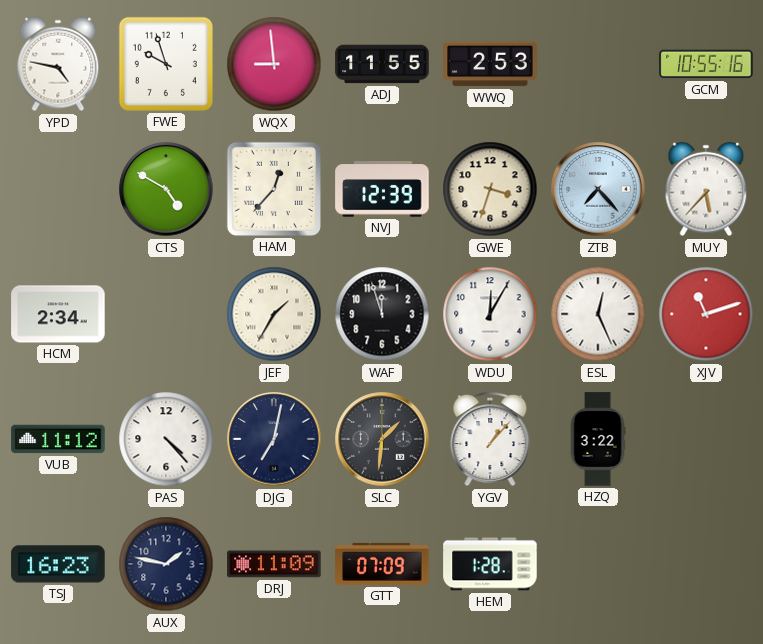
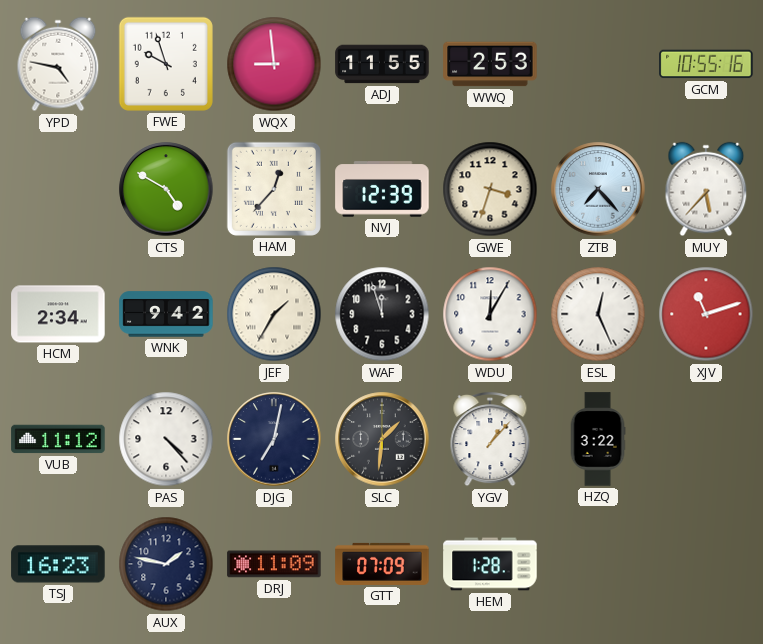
WNK: none -> 9:42 (166, 314)
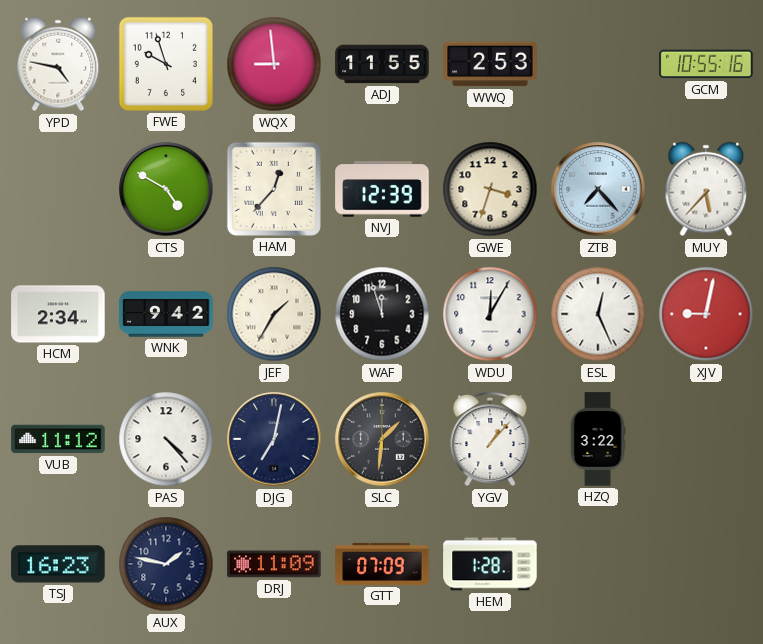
XJV: 11:12 -> 9:02 (706, 314)
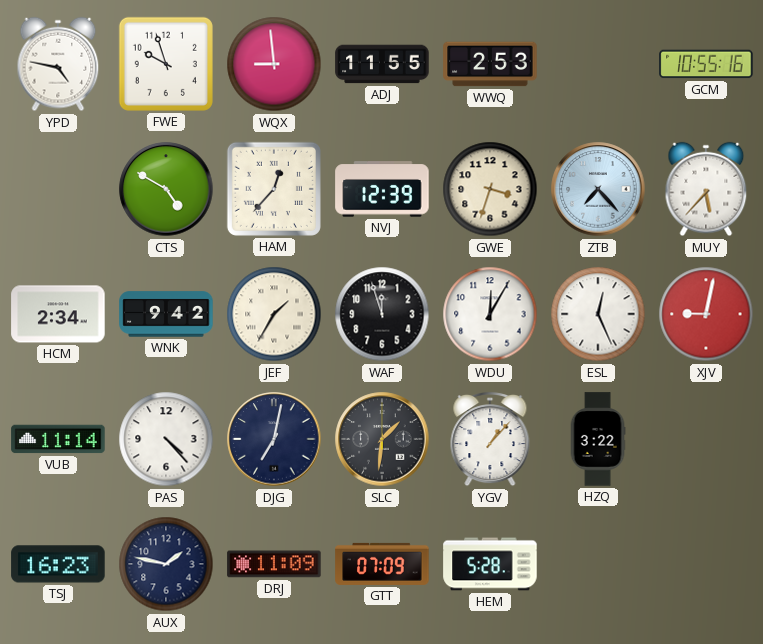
VUB: 11:12 -> 11:14 (58, 439)
HEM: 1:28 -> 5:28 (490, 564)
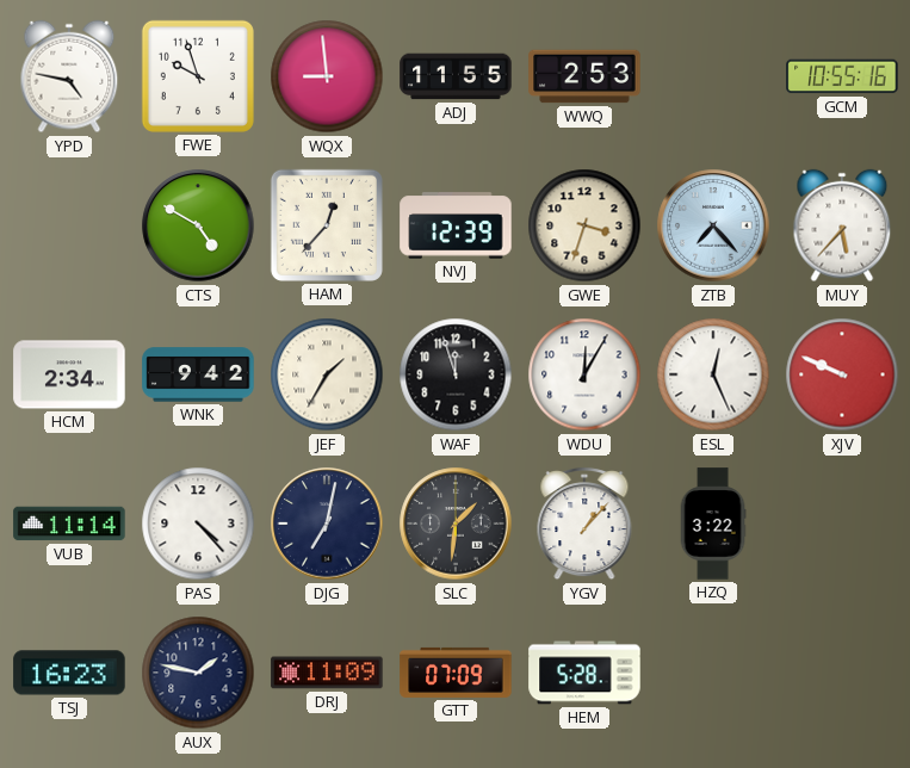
XJV: 9:02 -> 9:49 (842, 374)
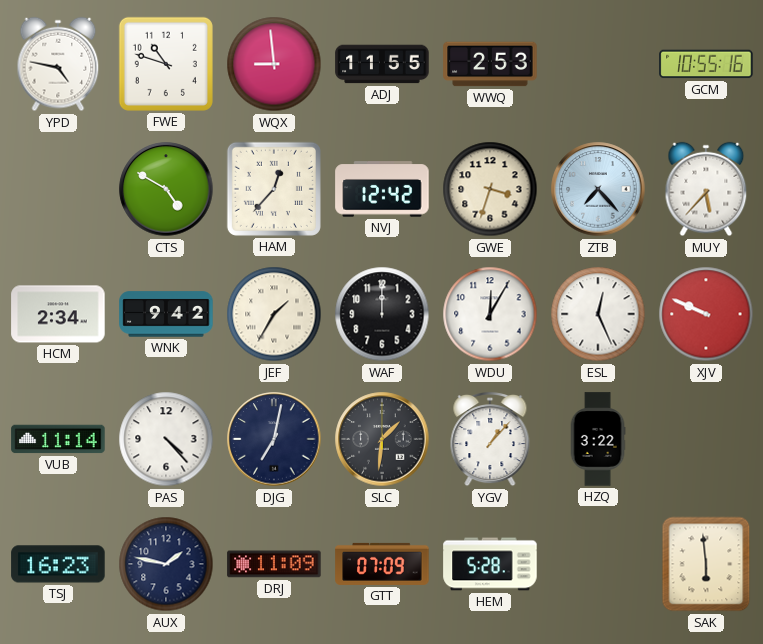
FWE: 9:57 -> 10:48 (166, 64)
NVJ: 12:39 -> 12:42 (382, 189)
WAF: 11:57 -> 12:00 (382, 314)
SAK: none -> 5:59 (706, 564)
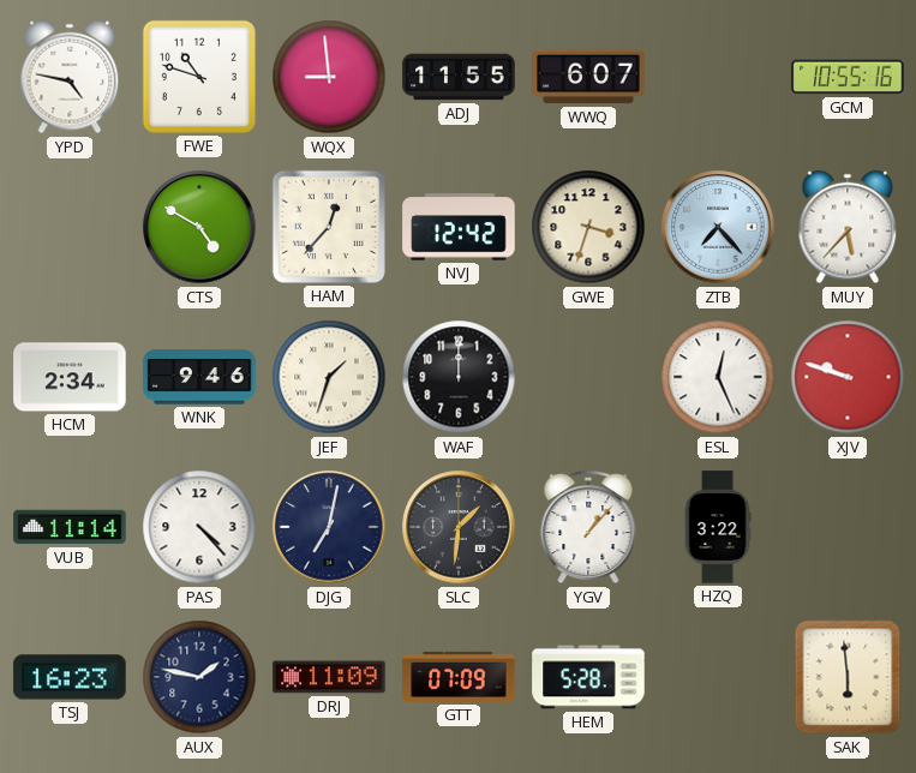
WWQ: 2:53 -> 6:07 (588, 77)
WNK: 9:42 -> 9:46 (199, 377)
JEF: 1:35 -> 1:33 (329, 377)
WDU: 12:05 -> none (490, 314)
XJV: 9:49 -> 9:48 (848, 377)
